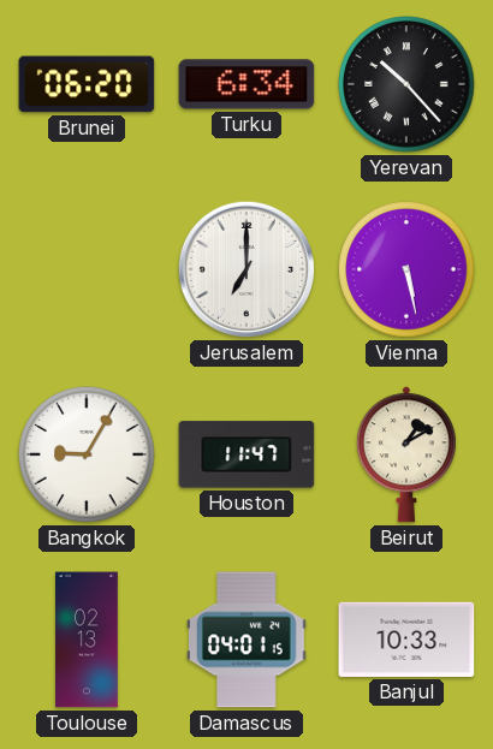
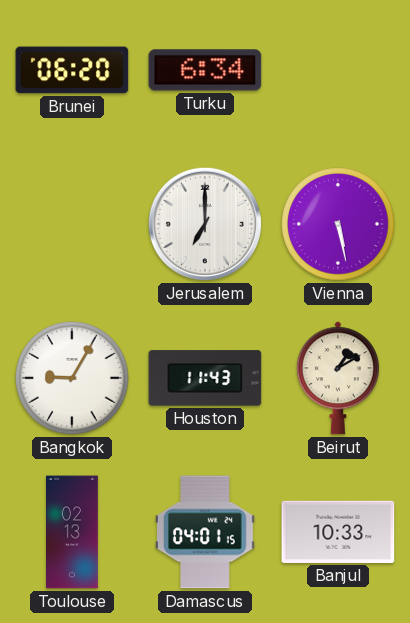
Yerevan: 10:23 -> none (406, 84)
Houston: 11:47 -> 11:43 (205, 378)
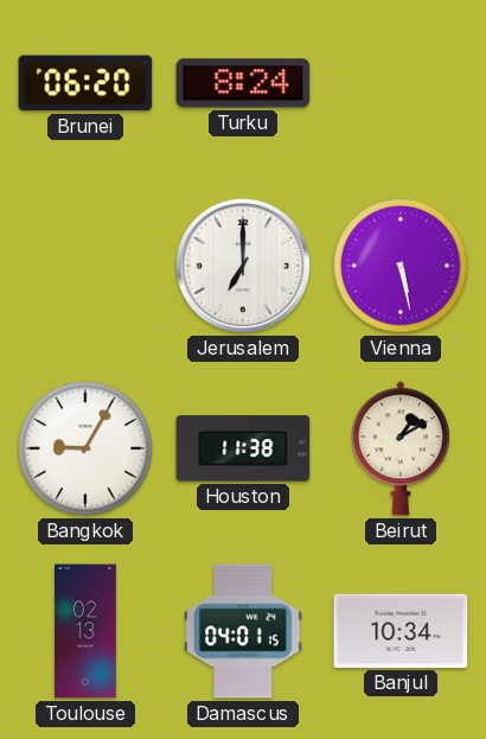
Turku: 6:34 -> 8:24 (243, 83)
Houston: 11:43 -> 11:38 (243, 448)
Banjul: 10:33 -> 10:34 (401, 631)
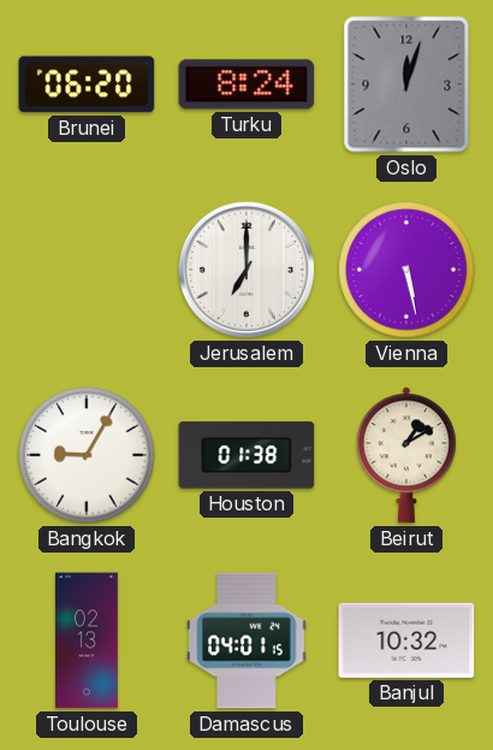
Oslo: none -> 12:03 (406, 84)
Houston: 11:38 -> 01:38 (246, 455)
Banjul: 10:34 -> 10:32 (406, 640)
